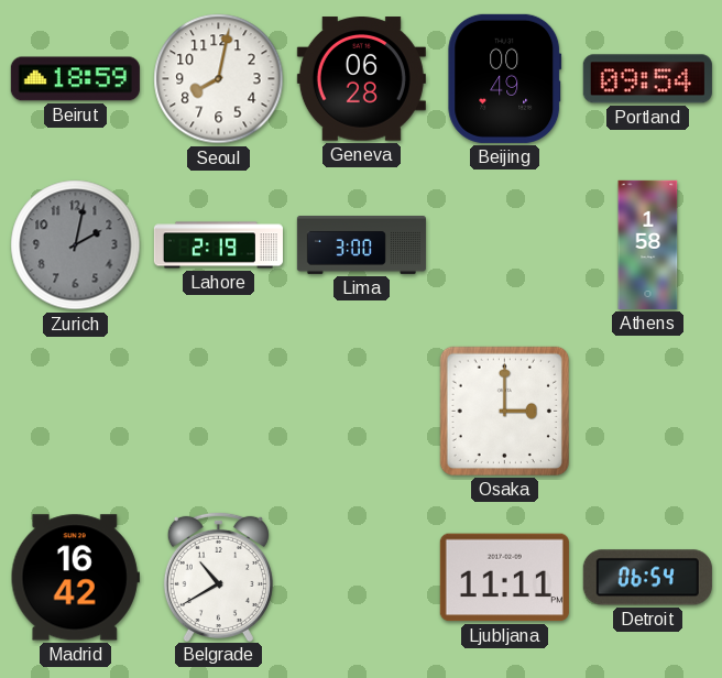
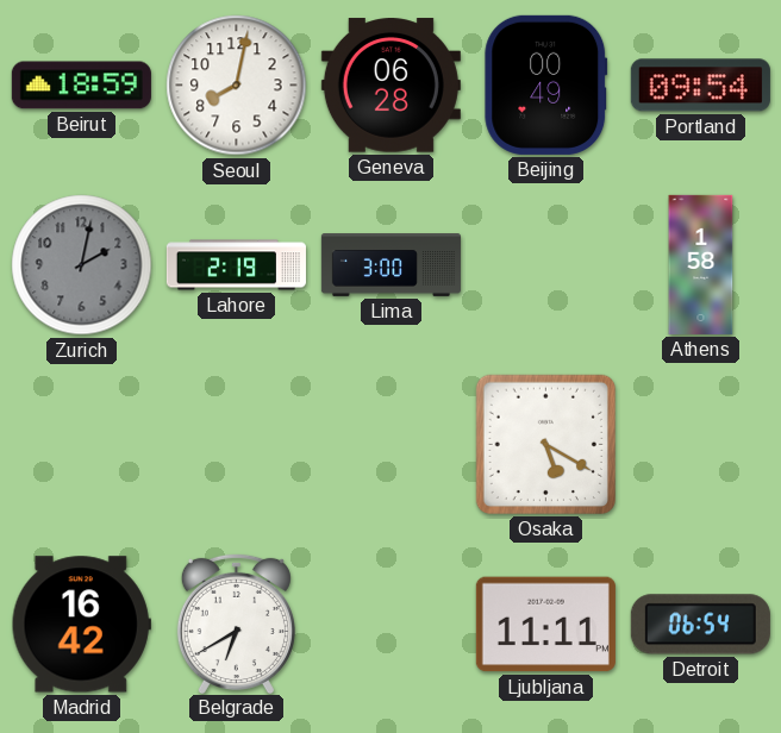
Osaka: 3:00 -> 5:20 (545, 444)
Belgrade: 10:40 -> 6:40 (236, 622)
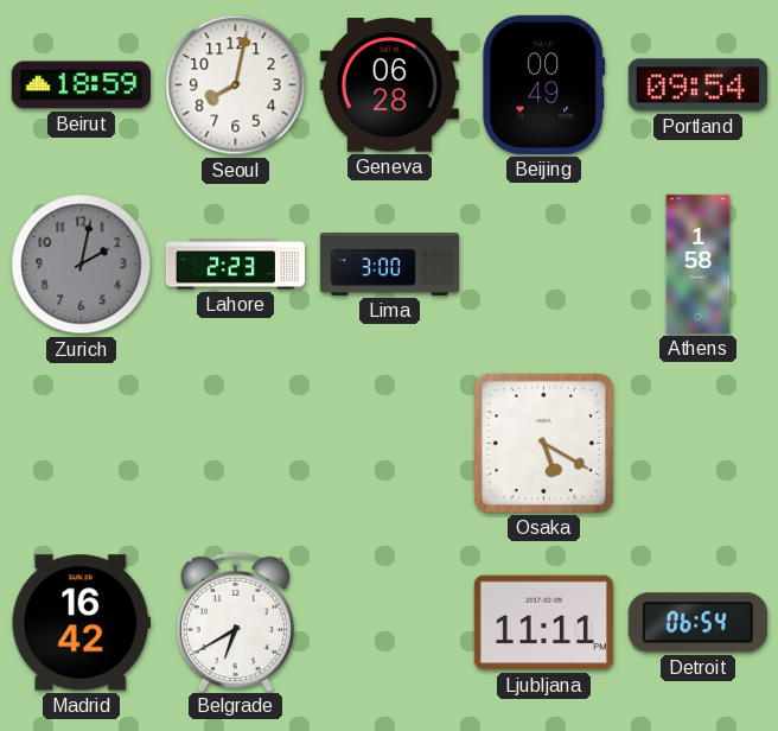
Lahore: 2:19 -> 2:23 (235, 265)
